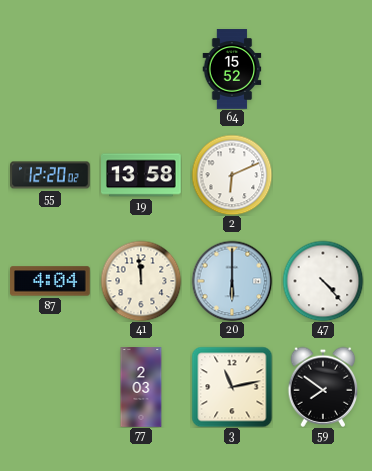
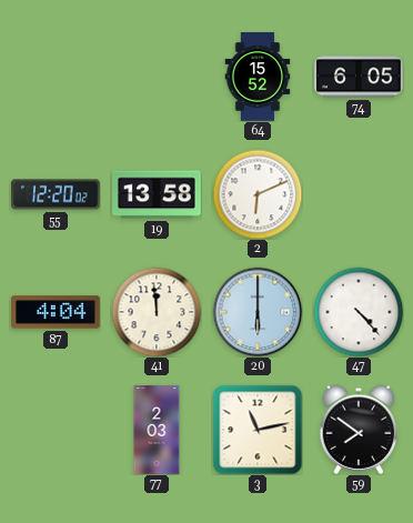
74: none -> 6:05 (359, 77)
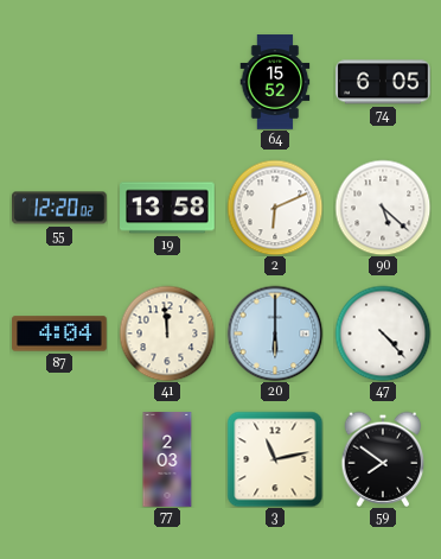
90: none -> 5:22 (383, 208)
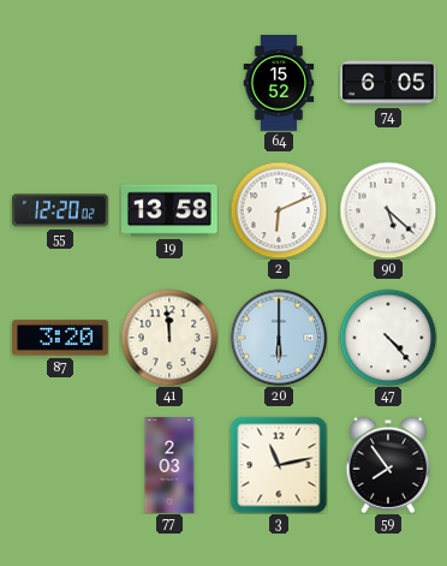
87: 4:04 -> 3:20 (60, 338)
59: 7:51 -> 7:54 (388, 465)
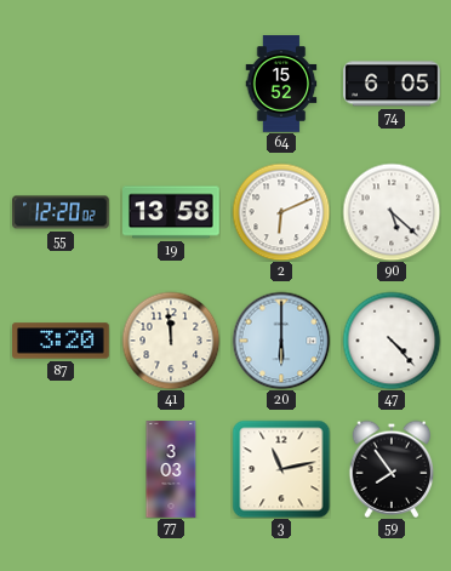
77: 2:03 -> 3:03 (171, 469)
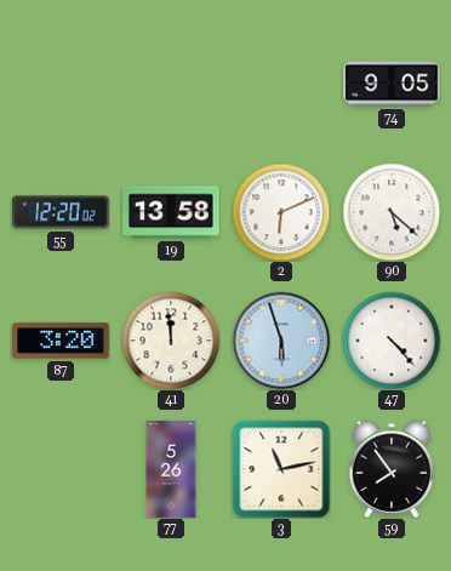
64: 15:52 -> none (281, 84)
74: 6:05 -> 9:05 (392, 84)
20: 6:00 -> 5:57 (281, 341)
77: 3:03 -> 5:26 (171, 469)
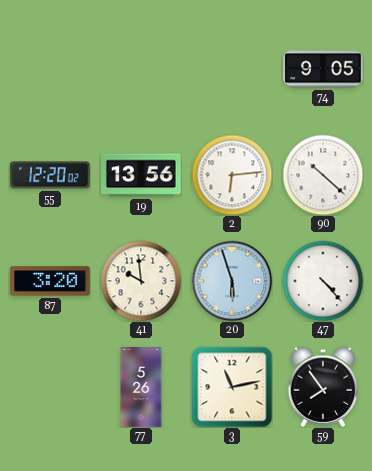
19: 13:58 -> 13:56 (141, 175)
2: 6:11 -> 6:14 (232, 175)
90: 5:22 -> 10:22 (323, 175)
41: 11:59 -> 9:59 (141, 281)
